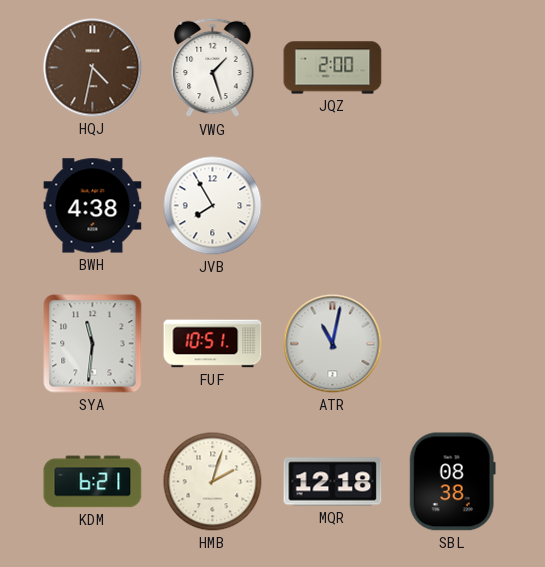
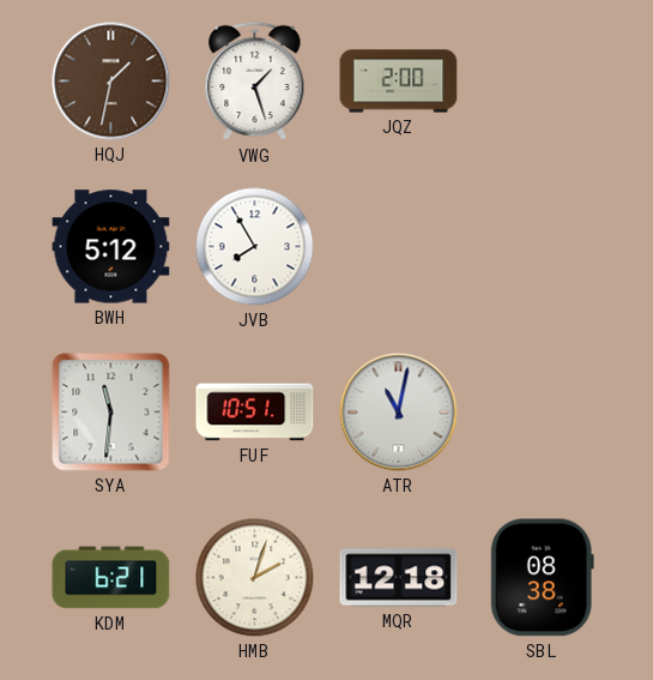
HQJ: 4:32 -> 1:32 (111, 82)
BWH: 4:38 -> 5:12 (111, 247)
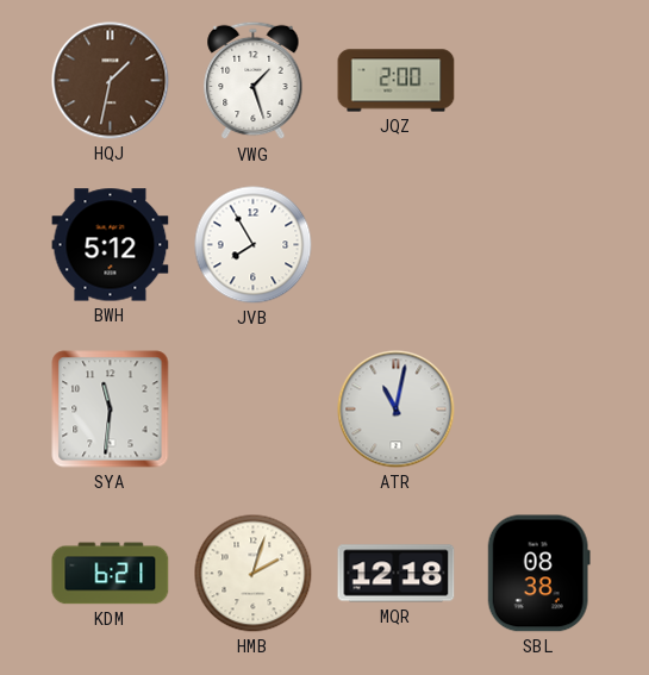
FUF: 10:51 -> none (255, 413)
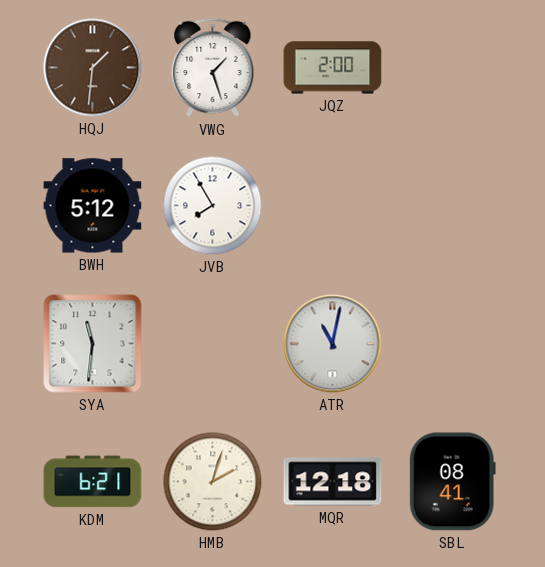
HQJ: 1:32 -> 1:31 (93, 68)
SBL: 08:38 -> 08:41 (452, 482)
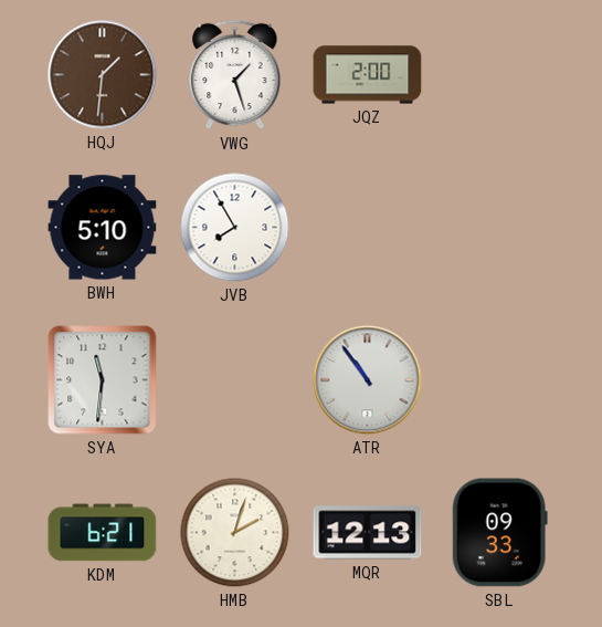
BWH: 5:12 -> 5:10 (103, 228)
ATR: 11:02 -> 10:54 (368, 380)
MQR: 12:18 -> 12:13 (368, 533)
SBL: 08:41 -> 09:33 (499, 533)
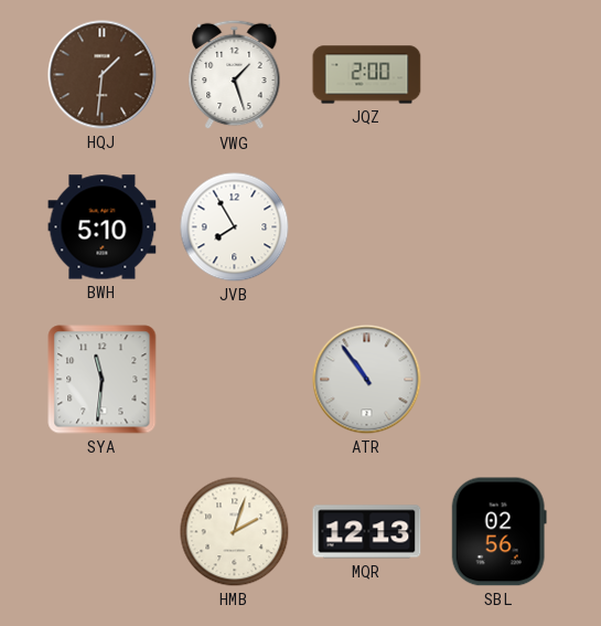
KDM: 6:21 -> none (103, 533)
SBL: 09:33 -> 02:56 (498, 532)
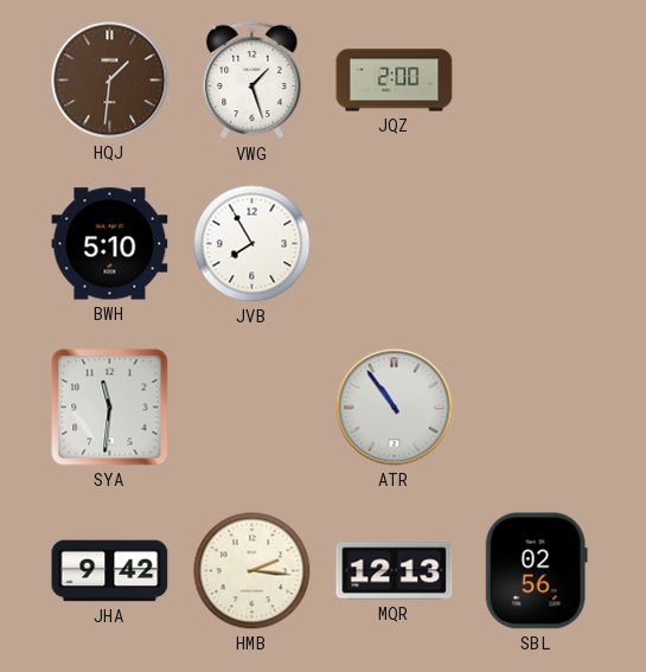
JHA: none -> 9:42 (110, 571)
HMB: 2:03 -> 2:16 (252, 571)
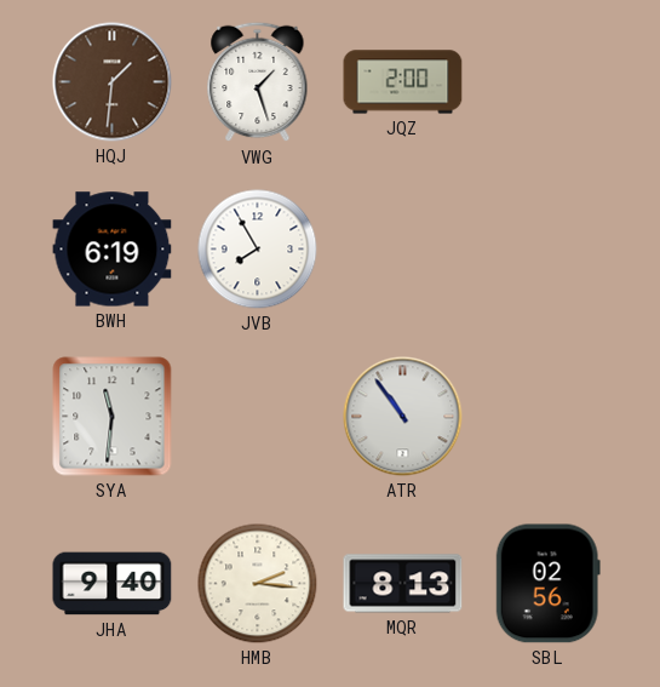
BWH: 5:10 -> 6:19 (113, 250)
JHA: 9:42 -> 9:40 (113, 584)
MQR: 12:13 -> 8:13 (403, 584)
